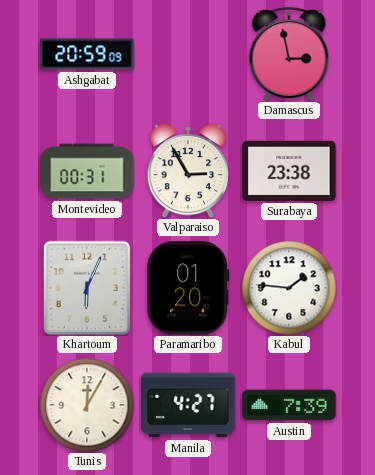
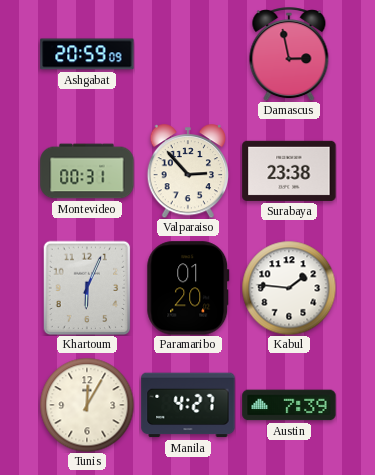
Valparaiso: 2:55 -> 2:53 (187, 171)
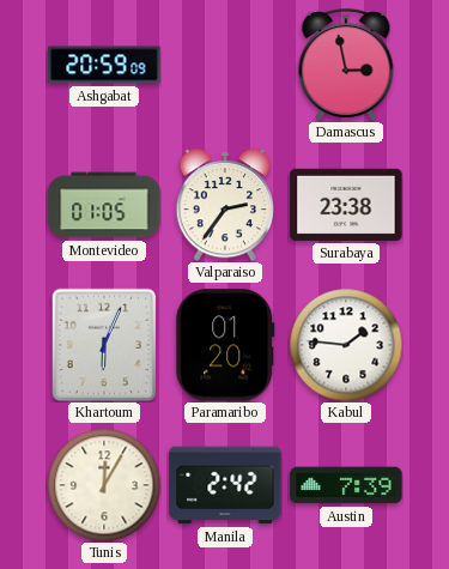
Montevideo: 00:31 -> 01:05 (104, 205)
Valparaiso: 2:53 -> 2:36 (224, 205)
Manila: 4:27 -> 2:42 (225, 485)
